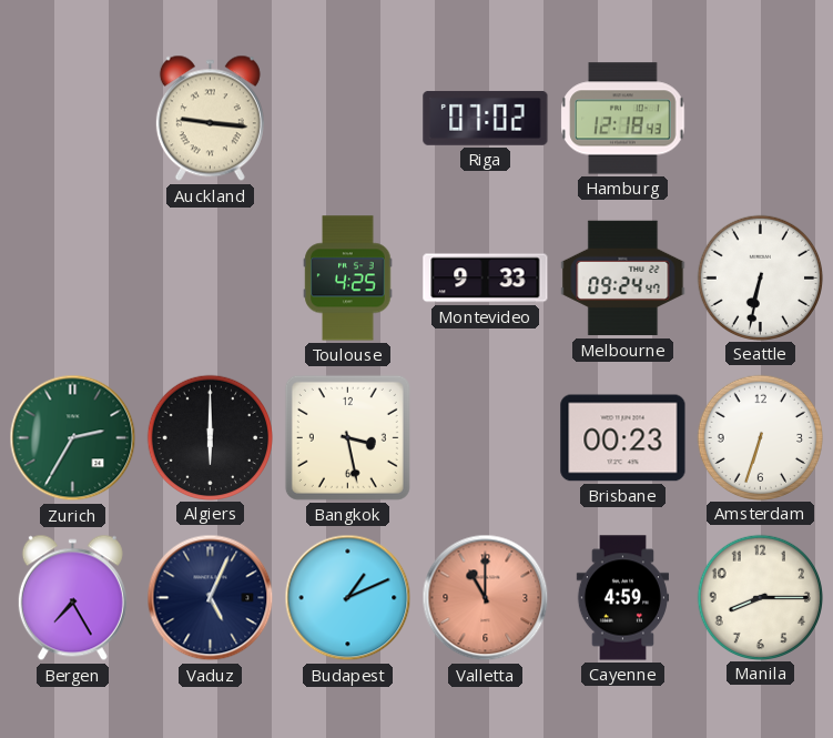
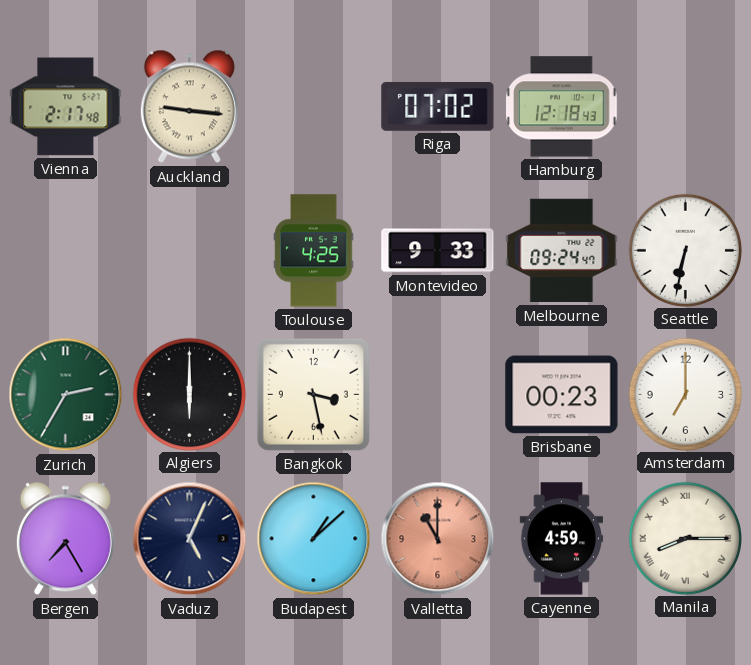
Vienna: none -> 2:17 (66, 107)
Amsterdam: 6:33 -> 7:00 (685, 394)
Budapest: 1:11 -> 1:08 (314, 539)
Manila numerals: Arabic -> Roman (685, 538)
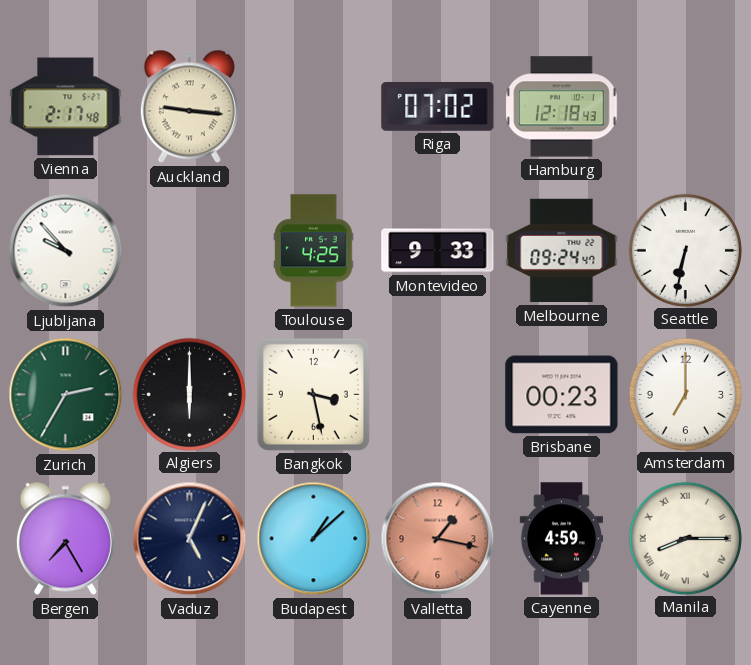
Ljubljana: none -> 9:53 (66, 251)
Valletta: 11:00 -> 1:17 (438, 539)
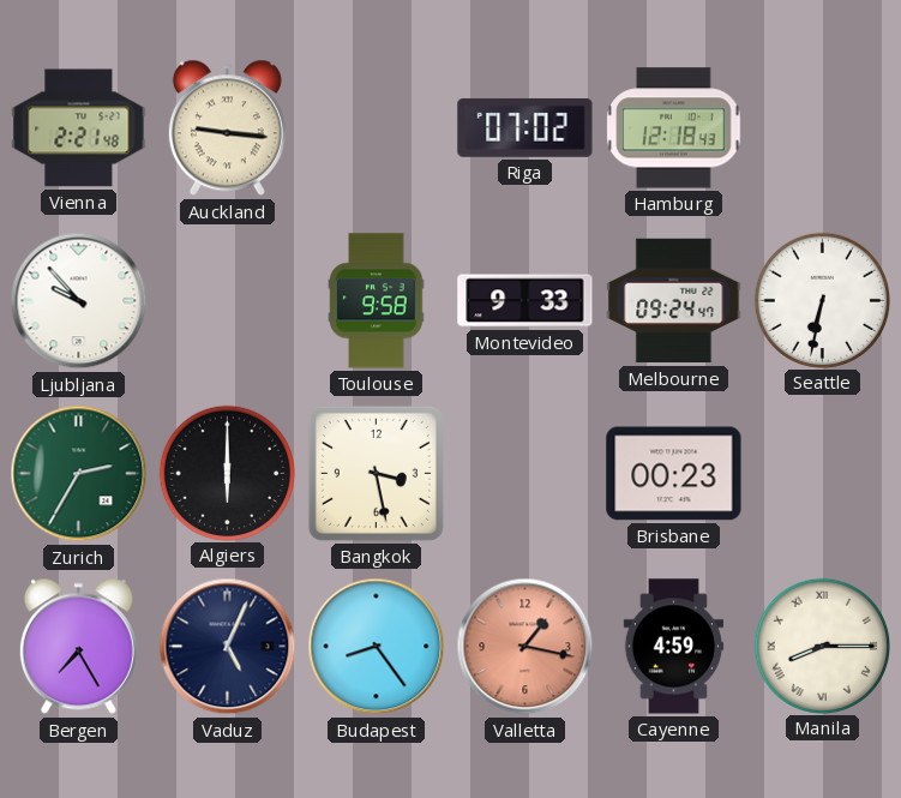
Vienna: 2:17 -> 2:21 (79, 128)
Toulouse: 4:25 -> 9:58 (377, 301)
Amsterdam: 7:00 -> none (685, 394)
Budapest: 1:08 -> 8:24 (377, 647)
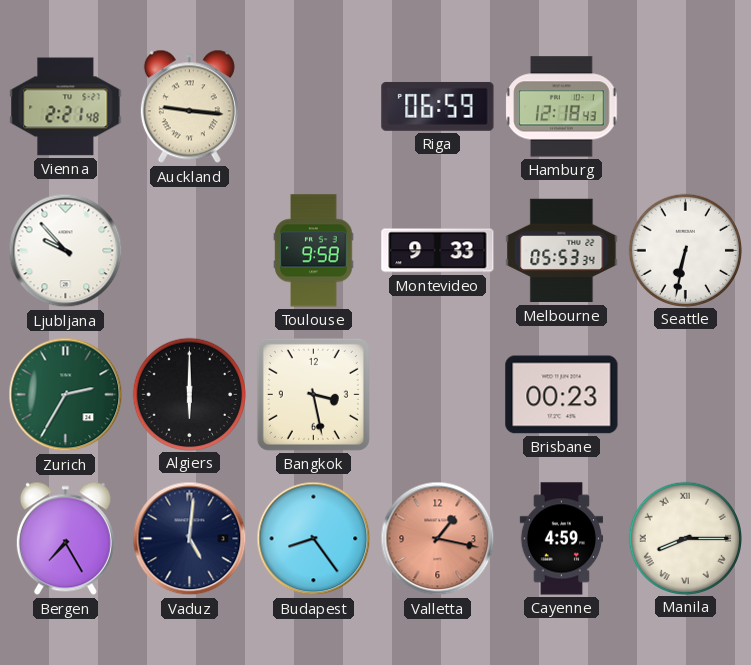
Riga: 07:02 -> 06:59 (438, 106)
Melbourne: 09:24 -> 05:53 (562, 251)
Vaduz: 5:04 -> 5:01 (190, 539)
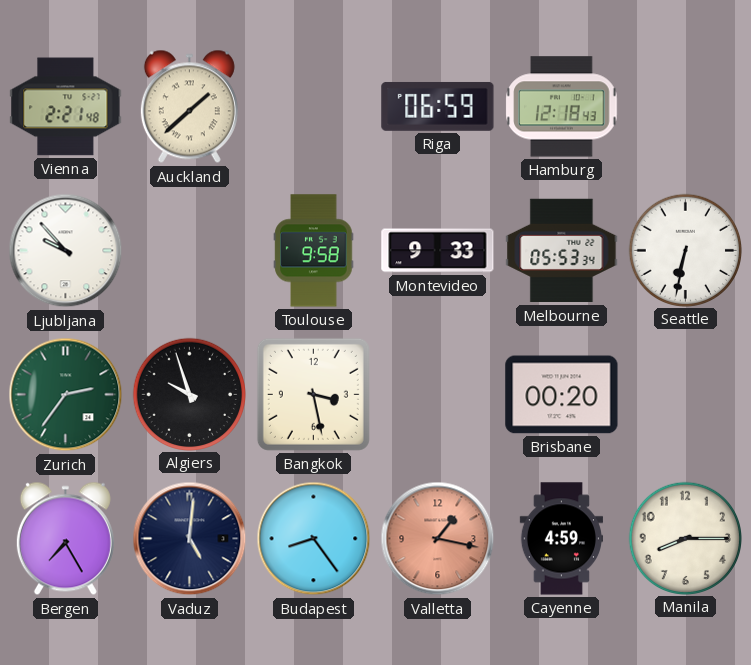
Auckland: 9:16 -> 1:38 (189, 107)
Zurich: 2:35 -> 2:36 (66, 395)
Algiers: 6:00 -> 9:57 (189, 394)
Brisbane: 00:23 -> 00:20 (562, 395)
Manila numerals: Roman -> Arabic (685, 538)
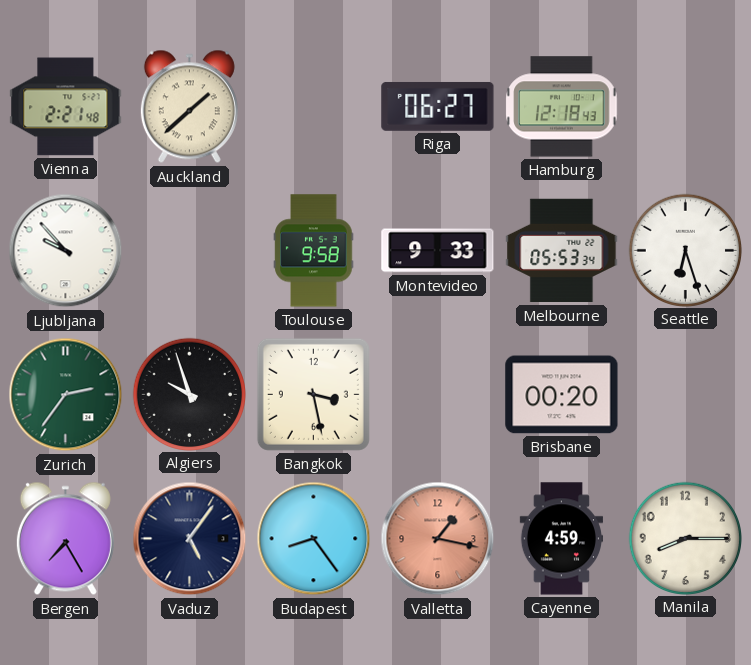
Riga: 06:59 -> 06:27 (438, 106)
Seattle: 6:32 -> 6:27 (685, 250)
Vaduz: 5:01 -> 5:06 (190, 539)
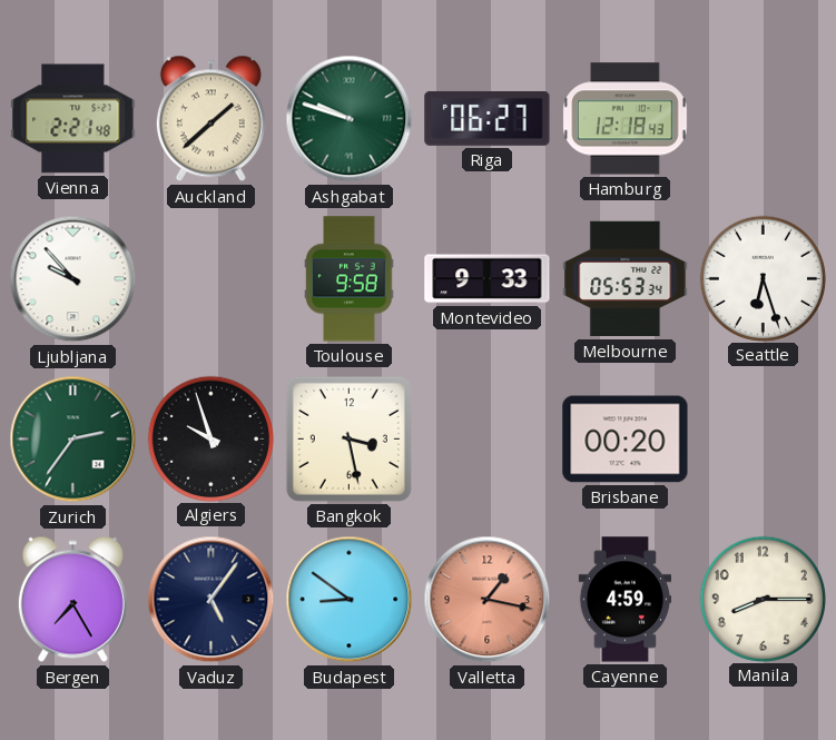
Ashgabat: none -> 9:48 (350, 119)
Budapest: 8:24 -> 8:51 (350, 600)
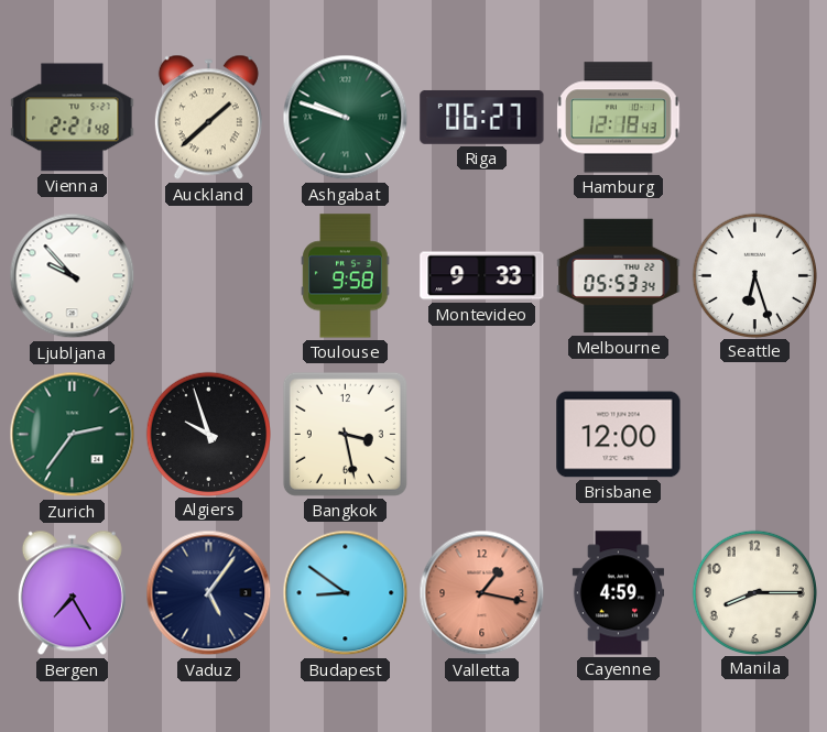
Brisbane: 00:20 -> 12:00 (619, 435)
